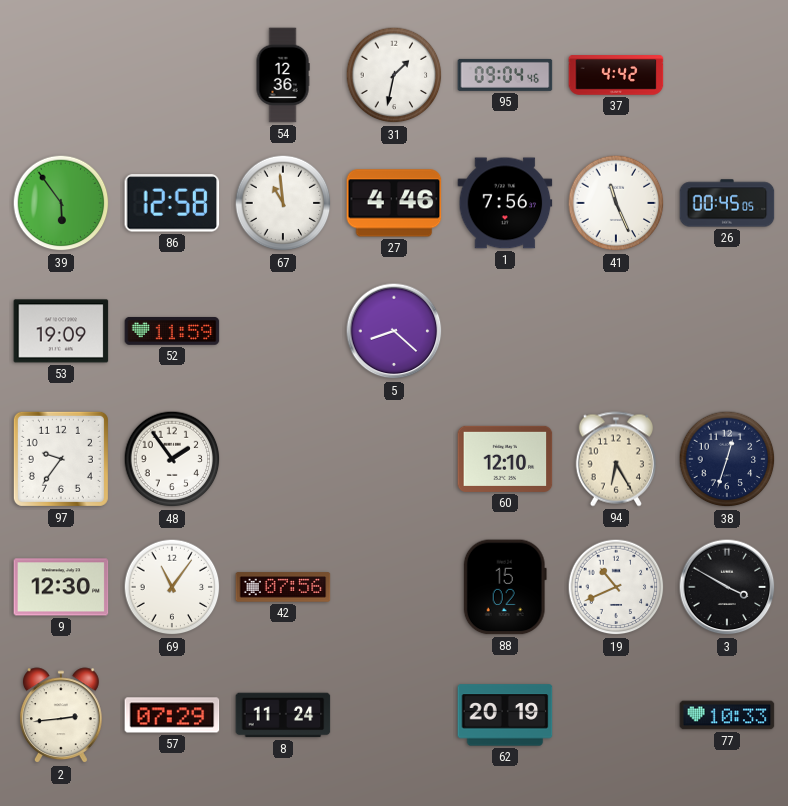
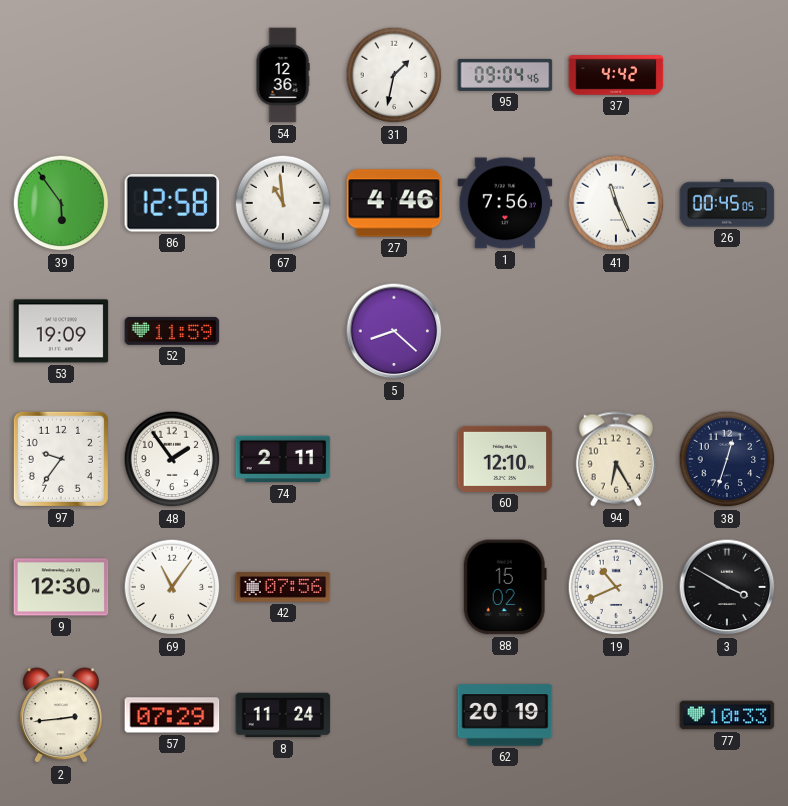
74: none -> 2:11 (283, 459)
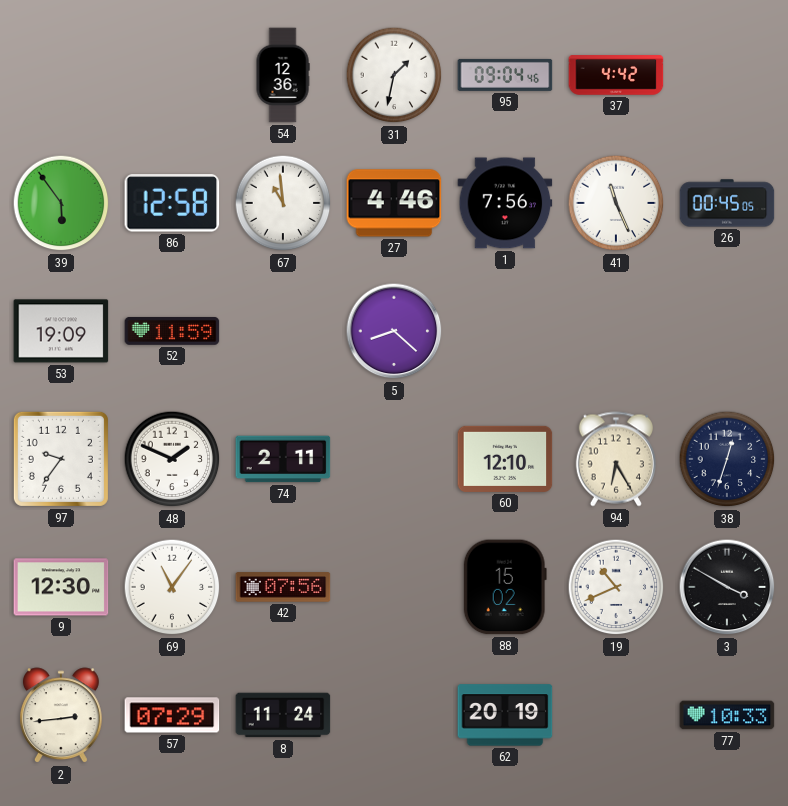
48: 1:54 -> 1:49 (172, 459)
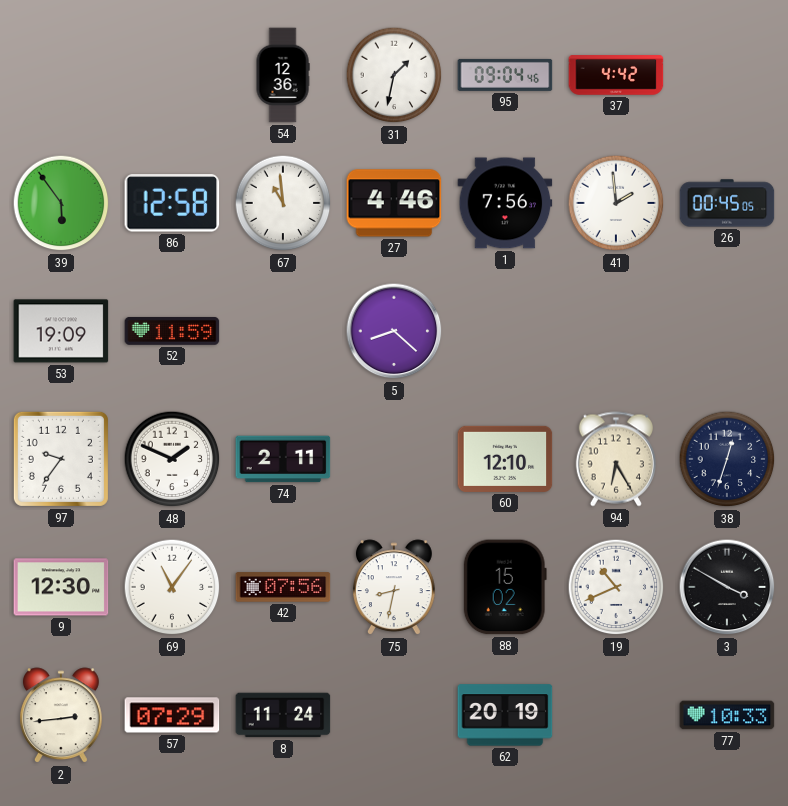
41: 11:26 -> 1:59 (616, 203)
75: none -> 8:32 (394, 588)
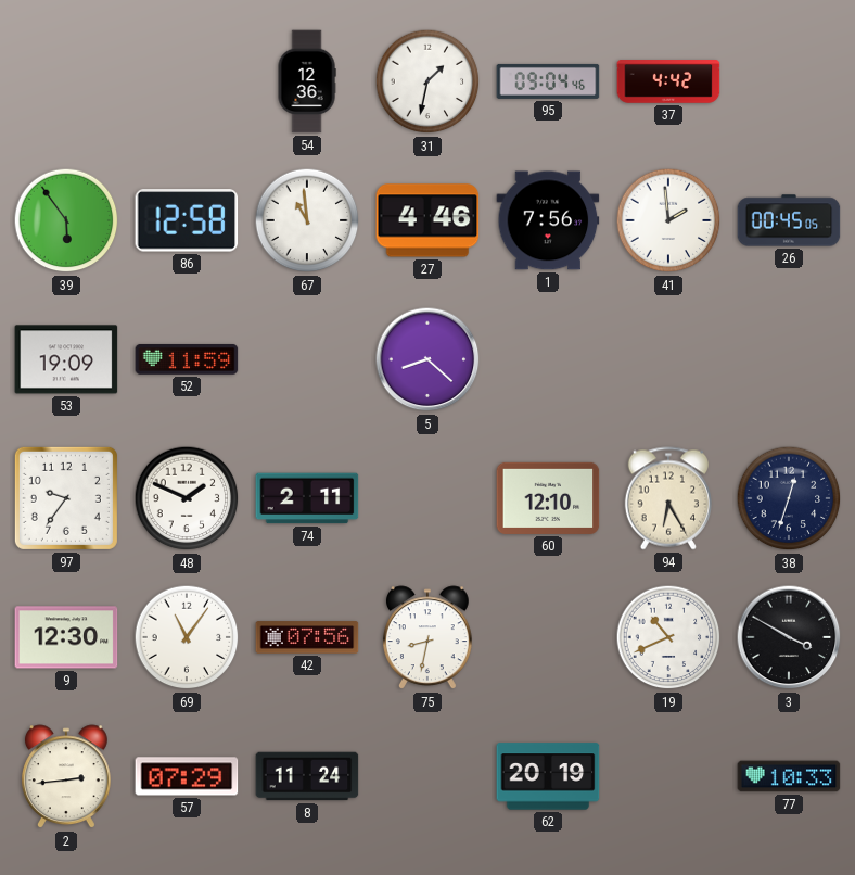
88: 15:02 -> none (505, 587)
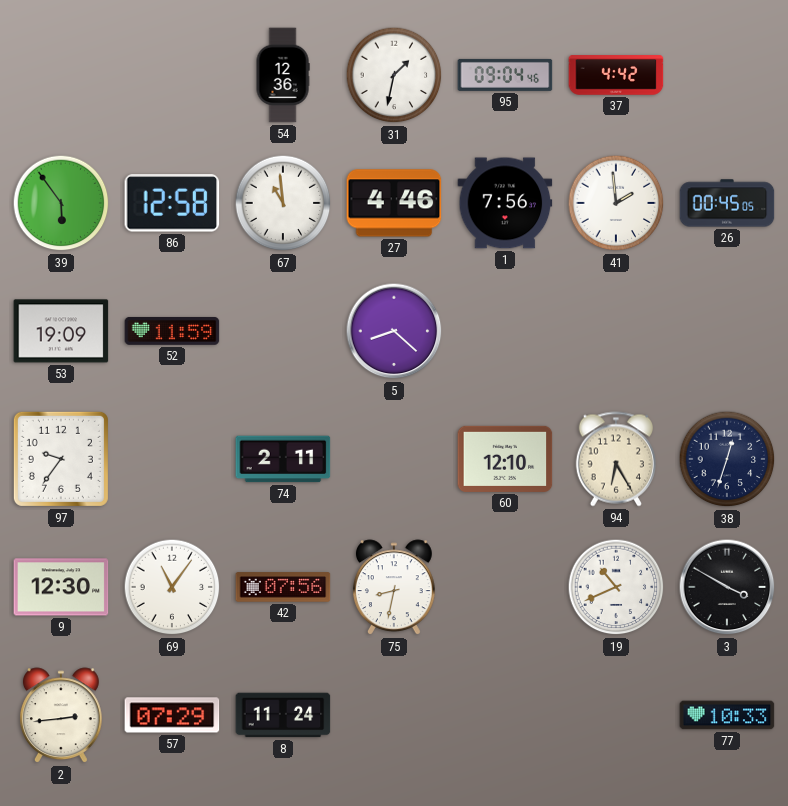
48: 1:49 -> none (187, 498)
62: 20:19 -> none (548, 776)
